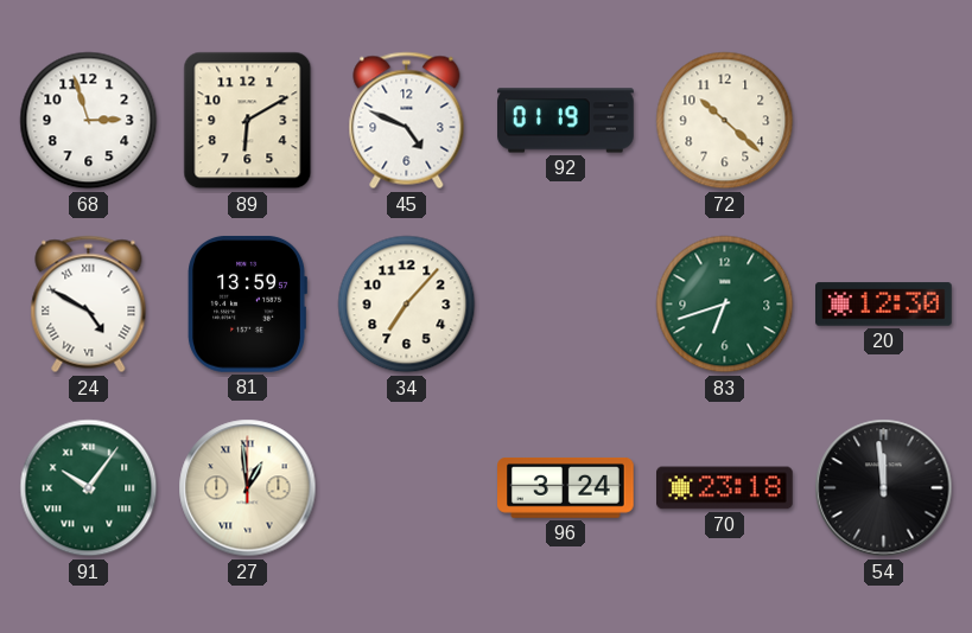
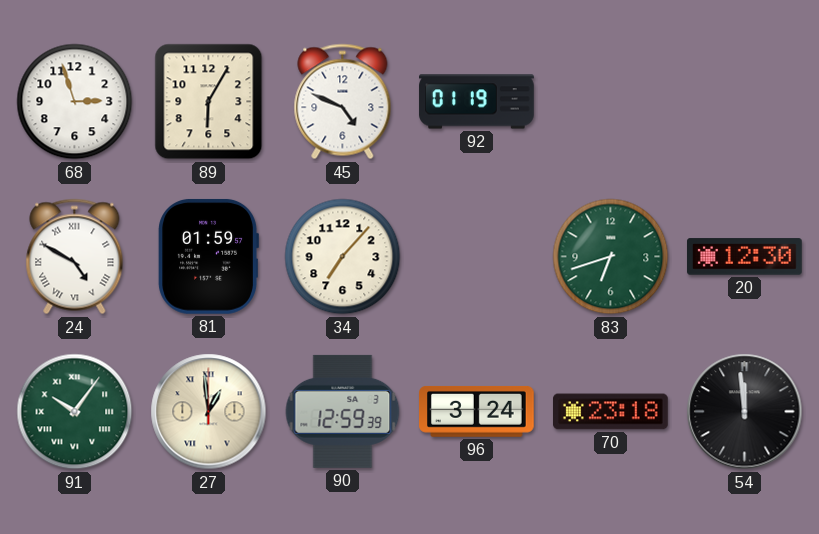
89: 6:10 -> 6:05 (209, 102)
72: 10:22 -> none (725, 121)
81: 13:59 -> 01:59 (208, 256)
90: none -> 12:59 (343, 411)
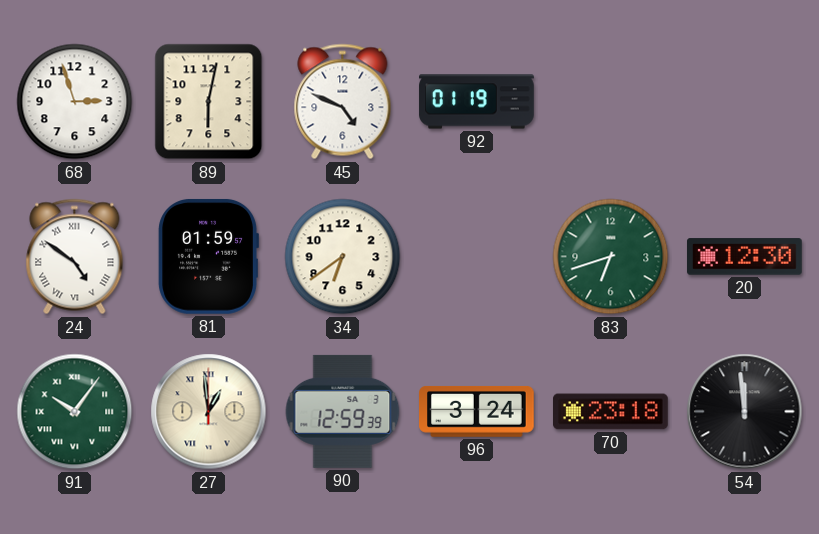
89: 6:05 -> 6:02 (209, 102)
24: 4:50 -> 4:51 (75, 257)
34: 7:07 -> 6:39 (343, 257)
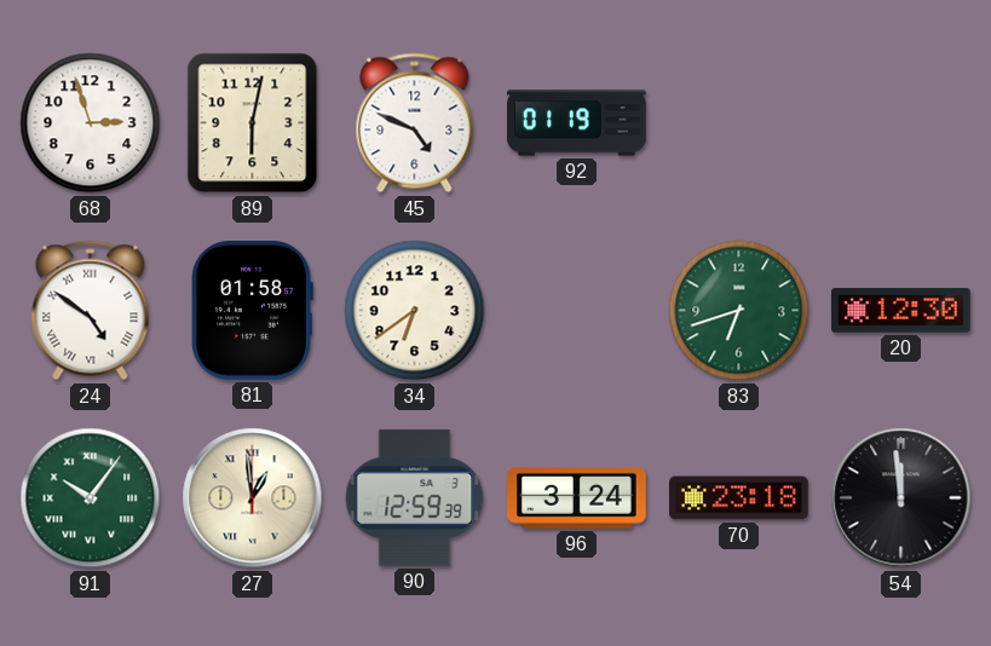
81: 01:59 -> 01:58 (252, 310)
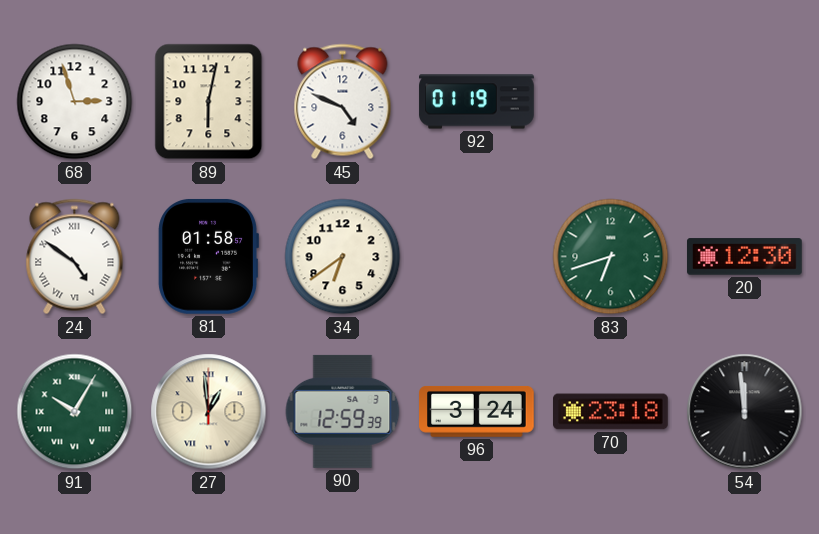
91: 10:06 -> 10:05 (75, 412)
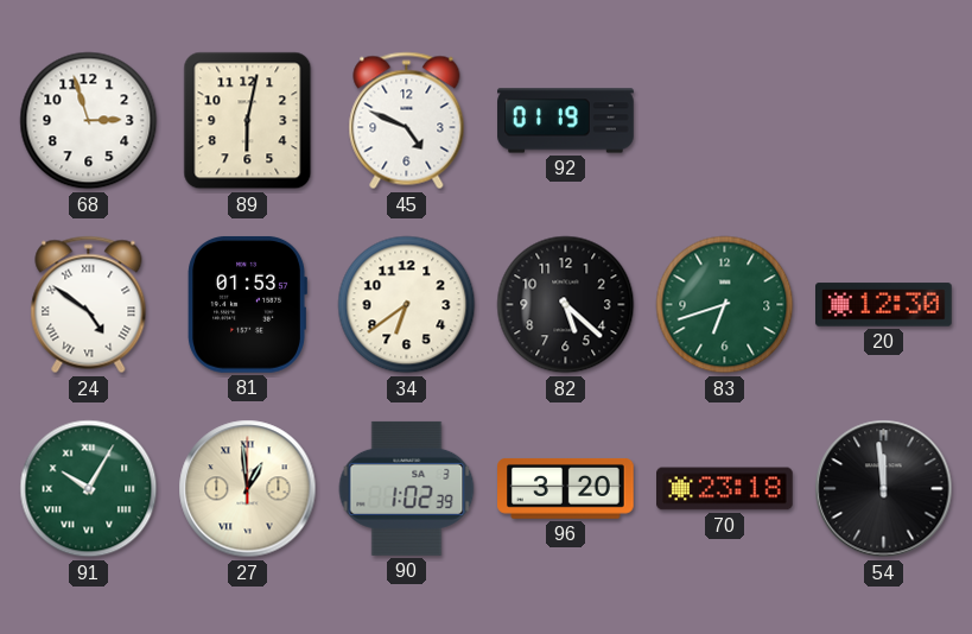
81: 01:58 -> 01:53 (247, 304)
82: none -> 5:22 (566, 305)
90: 12:59 -> 1:02 (407, 488)
96: 3:24 -> 3:20 (566, 488)
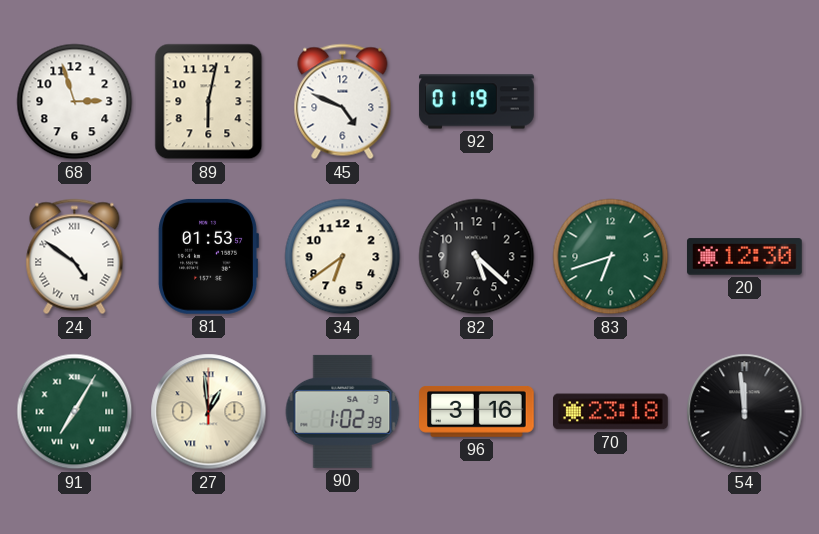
91: 10:05 -> 7:05 (75, 412)
96: 3:20 -> 3:16 (477, 411)
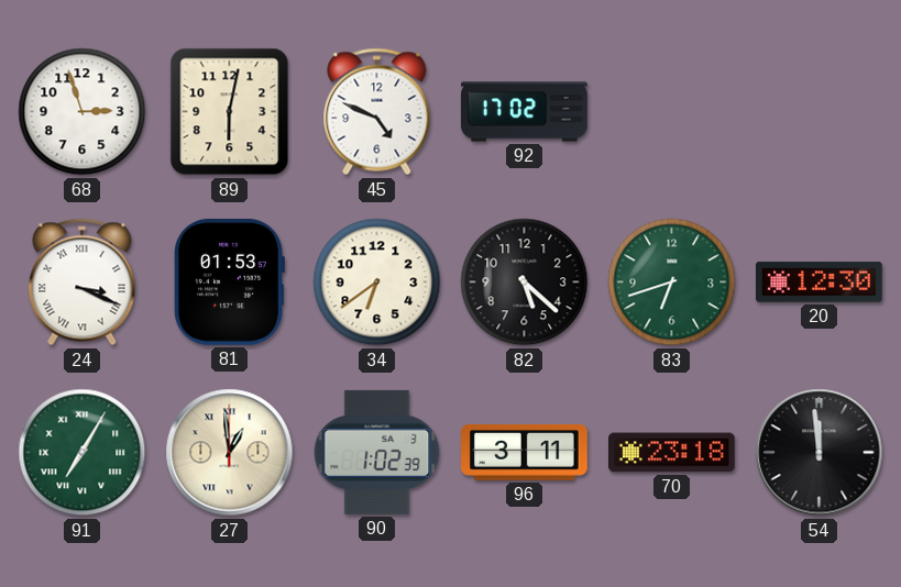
92: 01:19 -> 17:02 (525, 112)
24: 4:51 -> 3:19 (83, 283)
96: 3:16 -> 3:11 (525, 452)
